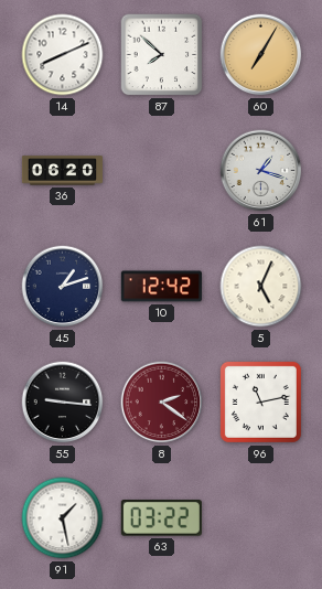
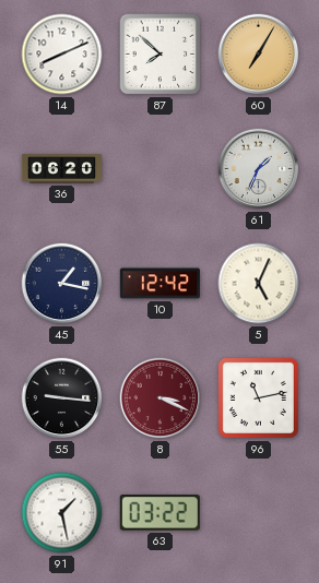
61: 1:18 -> 1:34 (259, 169)
45: 1:12 -> 1:17 (62, 284)
8: 2:21 -> 3:19 (161, 398)
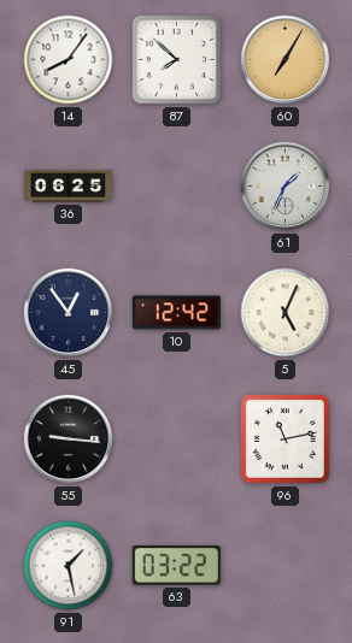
14: 8:11 -> 8:06 (69, 60)
36: 06:20 -> 06:25 (68, 187)
45: 1:17 -> 12:54 (69, 313)
8: 3:19 -> none (161, 398)
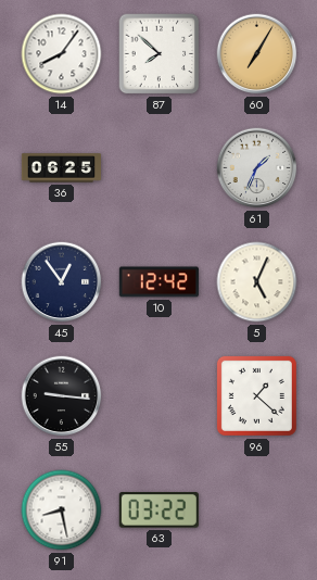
96: 11:13 -> 1:22 (256, 395)
91: 1:28 -> 8:28 (62, 510)
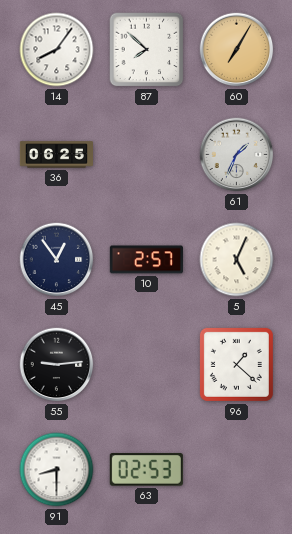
10: 12:42 -> 2:57 (146, 260)
55: 9:16 -> 9:14 (57, 365)
91: 8:28 -> 8:30 (57, 470)
63: 03:22 -> 02:53 (146, 470)
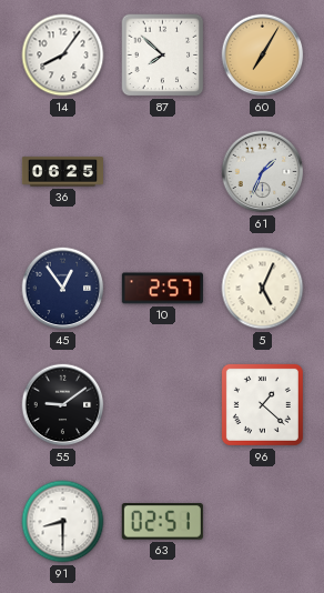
55: 9:14 -> 9:09 (63, 405)
63: 02:53 -> 02:51 (162, 522)
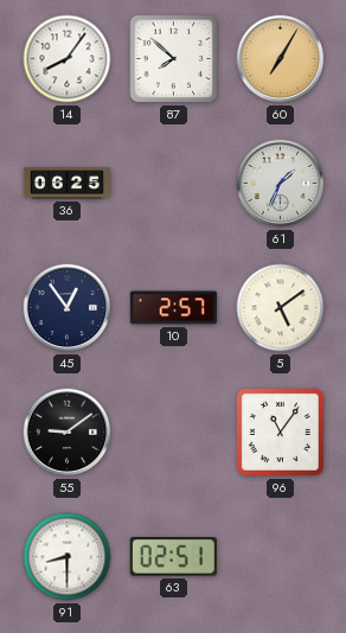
5: 5:04 -> 5:09 (281, 308)
96: 1:22 -> 11:06 (280, 431)
